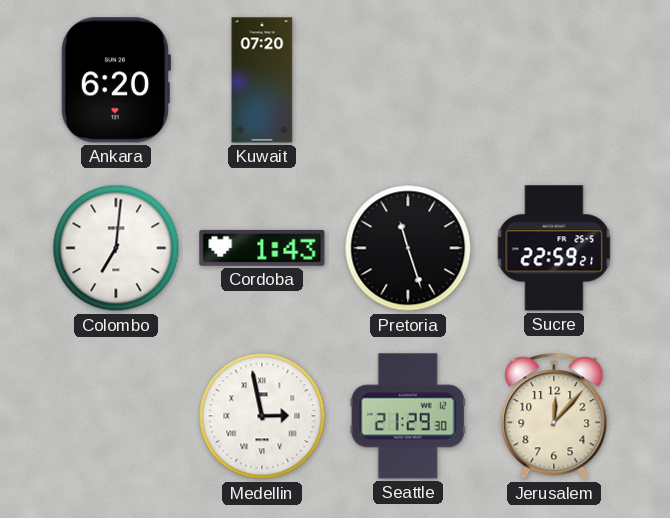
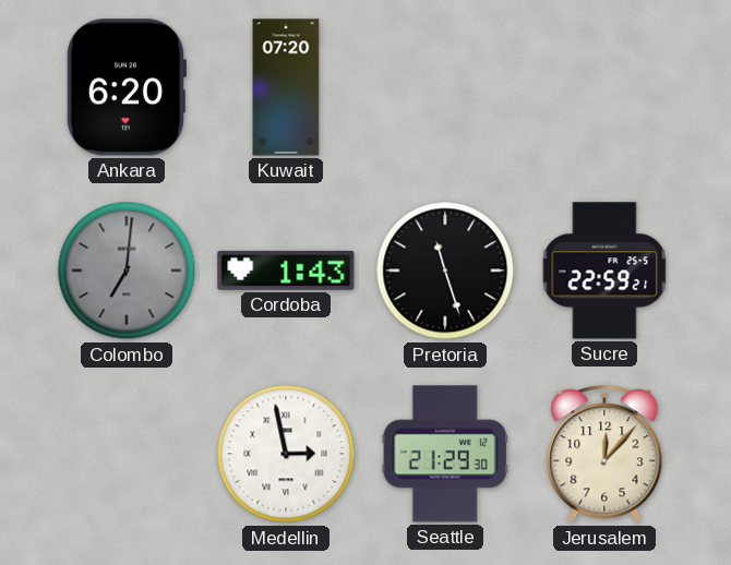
Colombo dial: white -> grey (127, 271)
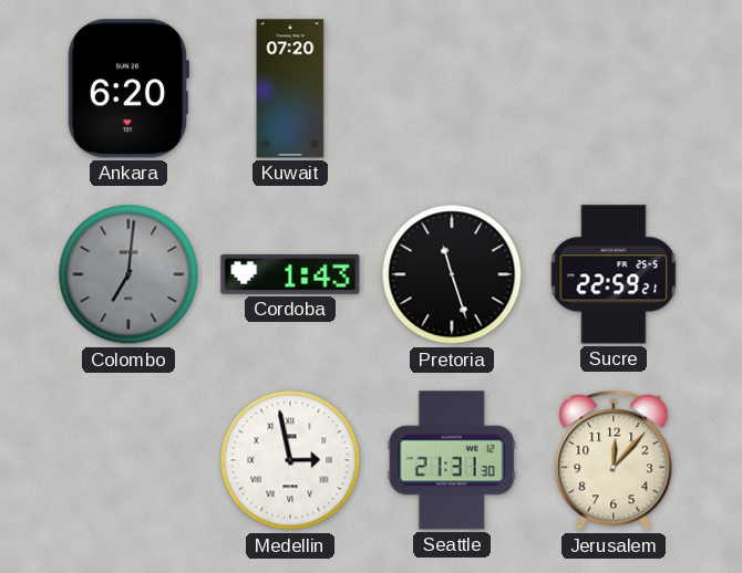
Seattle: 21:29 -> 21:31 (452, 460)
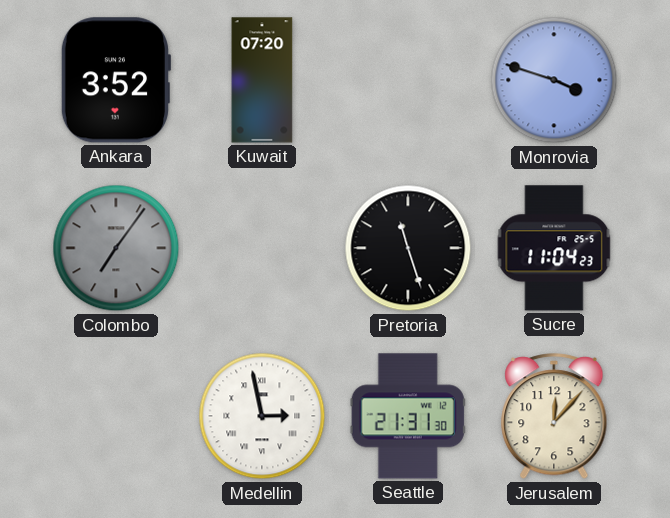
Ankara: 6:20 -> 3:52 (115, 80)
Monrovia: none -> 3:48 (554, 80)
Colombo: 7:01 -> 7:06 (116, 248)
Cordoba: 1:43 -> none (290, 274)
Sucre: 22:59 -> 11:04 (554, 248)
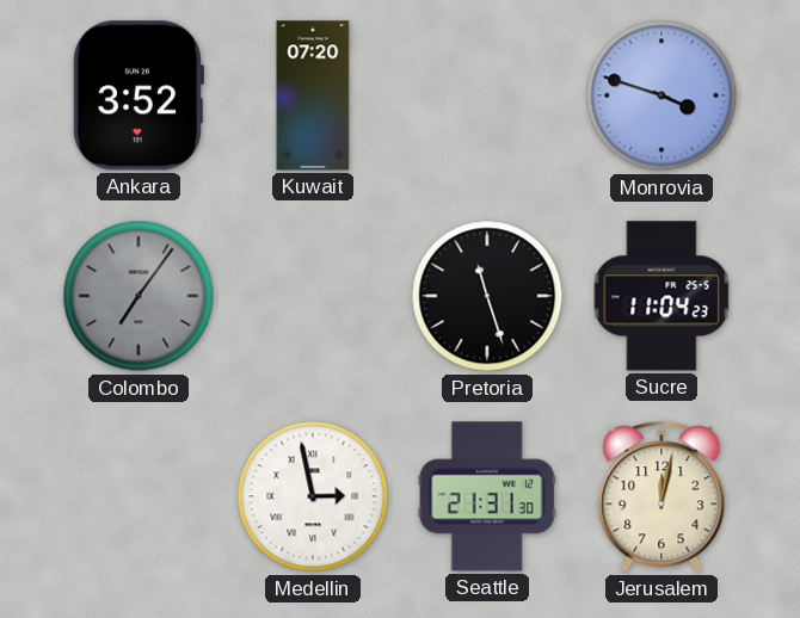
Jerusalem: 12:07 -> 12:02 (661, 498)
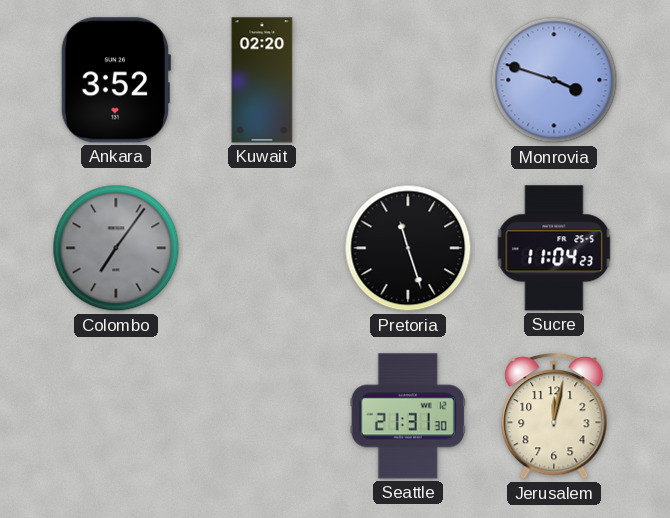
Kuwait: 07:20 -> 02:20 (262, 80)
Medellin: 2:58 -> none (313, 496)
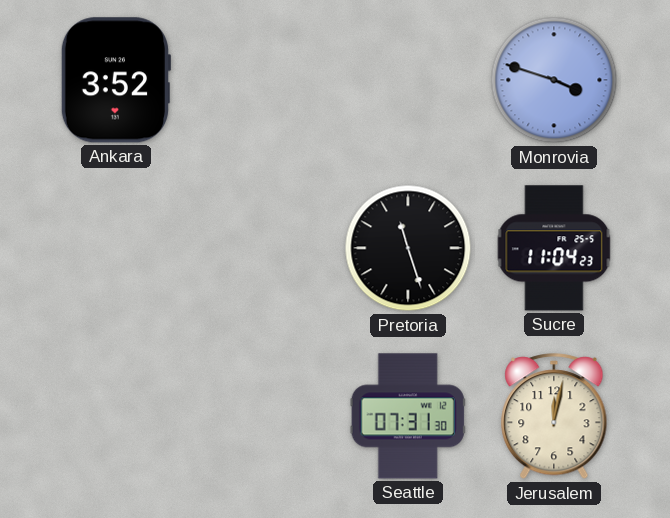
Kuwait: 02:20 -> none (262, 80)
Colombo: 7:06 -> none (116, 248)
Seattle: 21:31 -> 07:31 (408, 416)
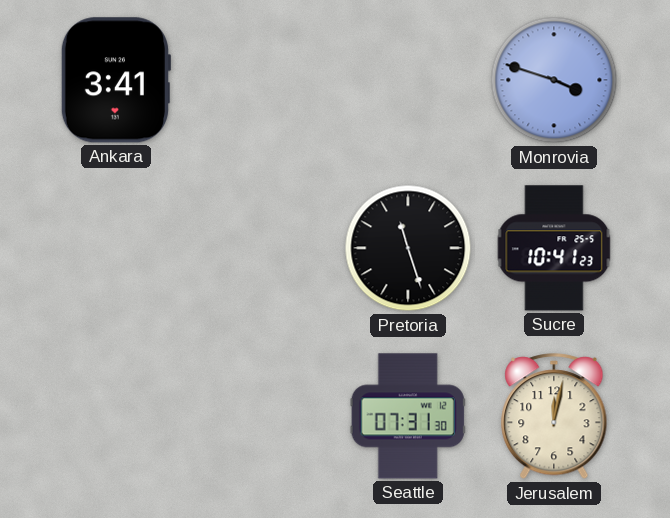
Ankara: 3:52 -> 3:41 (115, 80)
Sucre: 11:04 -> 10:41 (554, 248)
